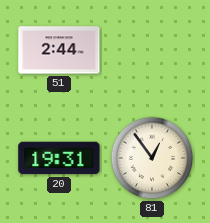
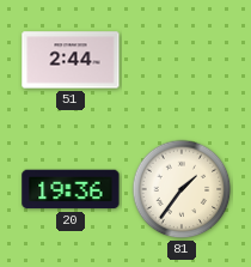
20: 19:31 -> 19:36 (71, 189)
81: 12:54 -> 1:36 (182, 189)
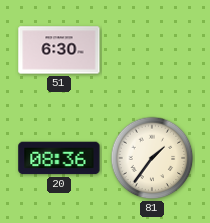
51: 2:44 -> 6:30 (59, 50)
20: 19:36 -> 08:36 (59, 158)
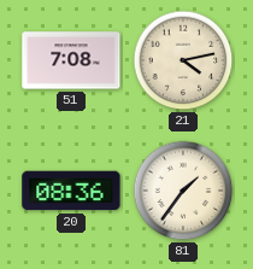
51: 6:30 -> 7:08 (71, 60)
21: none -> 4:13 (183, 60)
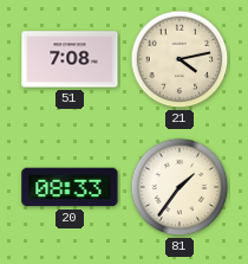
20: 08:36 -> 08:33 (70, 187)
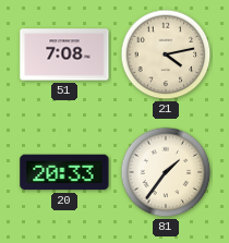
20: 08:33 -> 20:33 (64, 172)
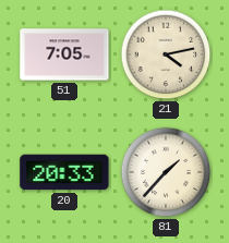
51: 7:08 -> 7:05 (64, 54)
81: 1:36 -> 1:37 (166, 172)
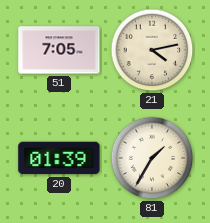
20: 20:33 -> 01:39 (59, 158)
81: 1:37 -> 1:35 (152, 158)
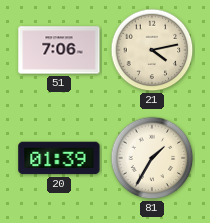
51: 7:05 -> 7:06 (59, 50)
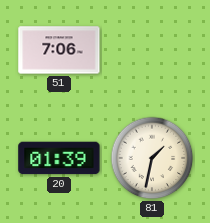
21: 4:13 -> none (152, 50)
81: 1:35 -> 1:32 (152, 158)
